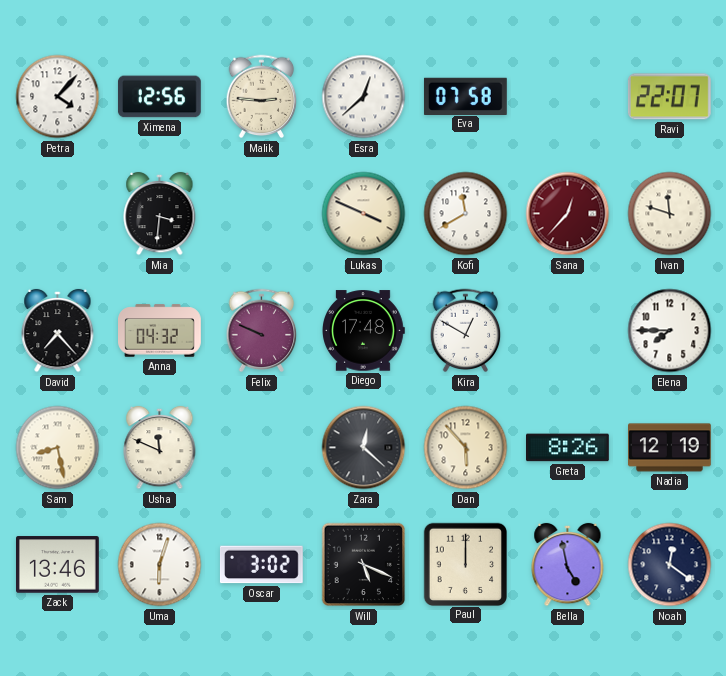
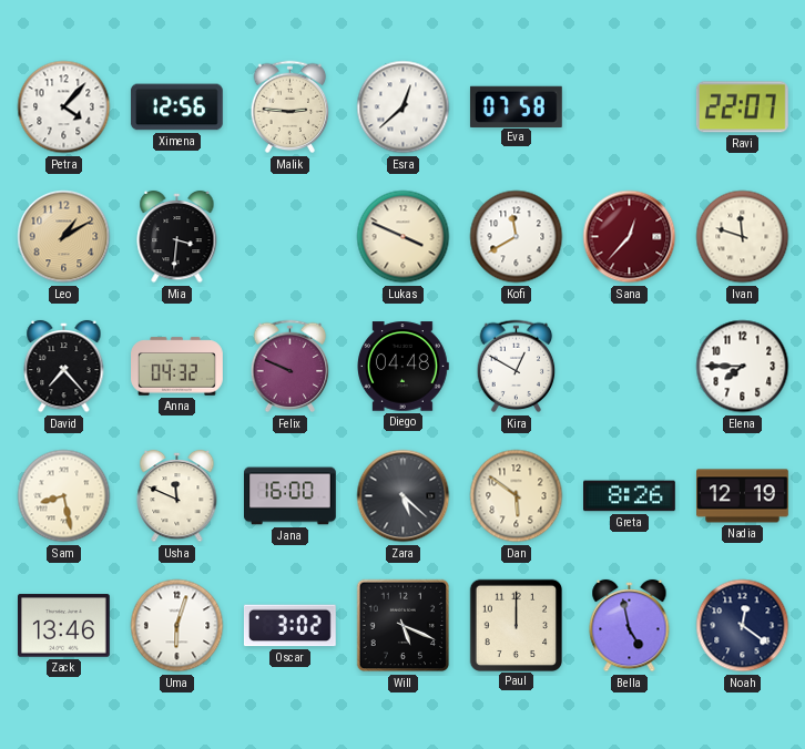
Leo: none -> 1:10 (64, 237)
Diego: 17:48 -> 04:48 (404, 367)
Jana: none -> 16:00 (291, 496)
Zara: 12:22 -> 5:22 (404, 496)
Dan: 5:53 -> 5:51 (517, 496)
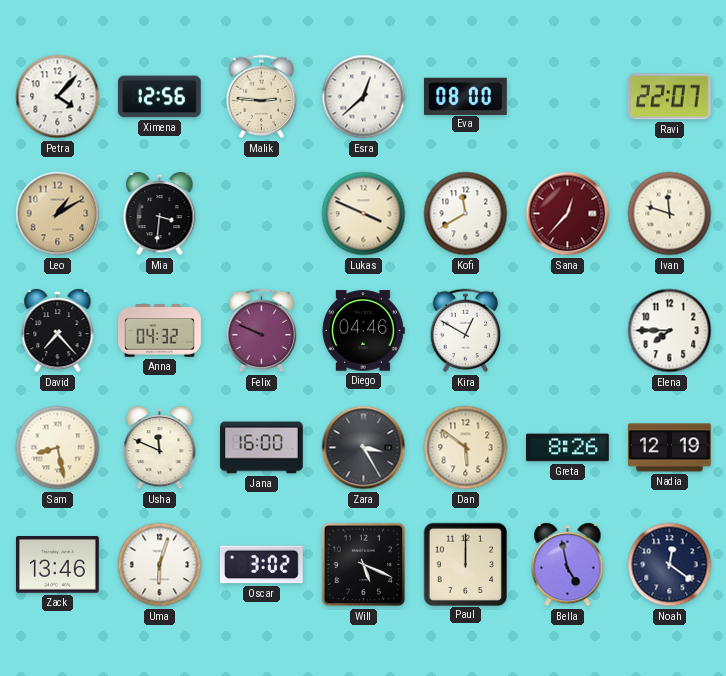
Eva: 07:58 -> 08:00 (465, 96)
Diego: 04:48 -> 04:46 (364, 331)
Zara: 5:22 -> 3:25 (364, 448)
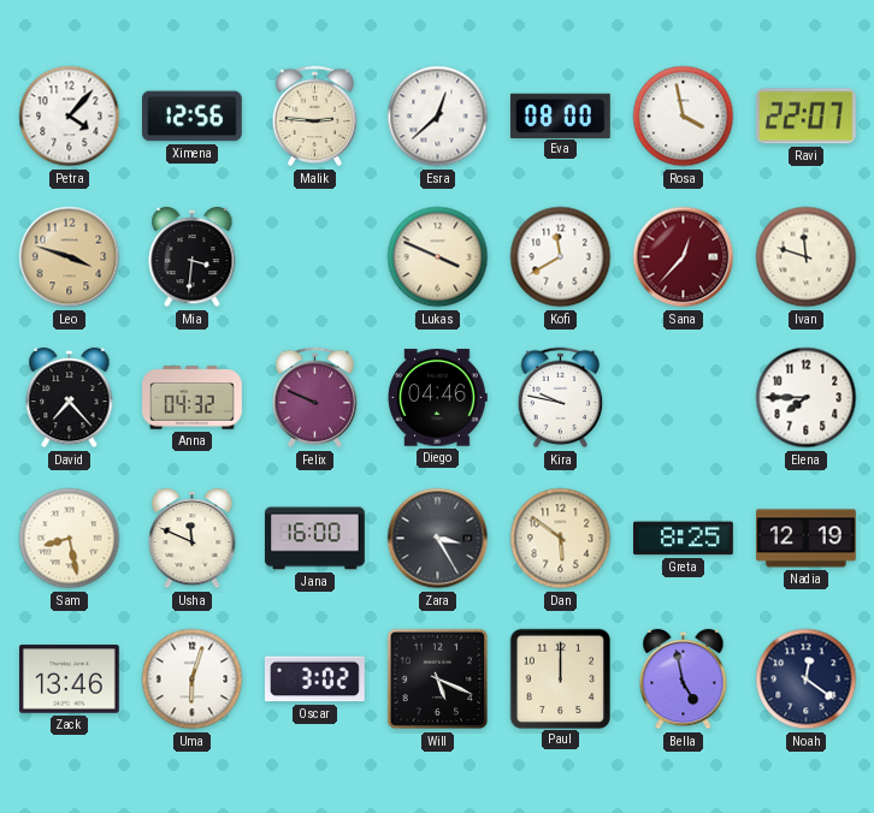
Rosa: none -> 3:58 (684, 117)
Leo: 1:10 -> 3:48 (70, 257)
Kira: 12:50 -> 9:47 (561, 398)
Greta: 8:26 -> 8:25 (684, 539)
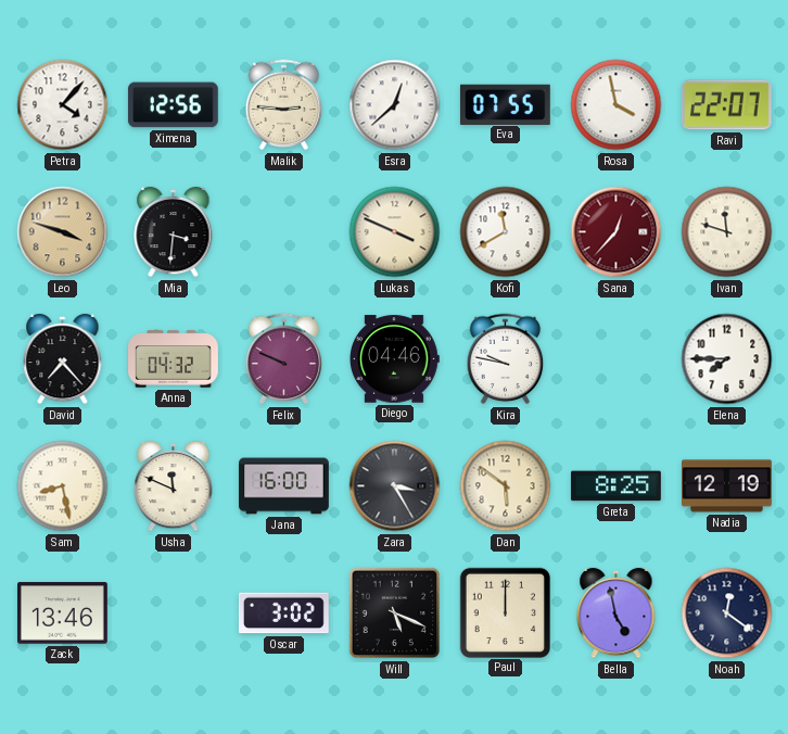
Eva: 08:00 -> 07:55 (505, 104)
Uma: 6:03 -> none (193, 680)
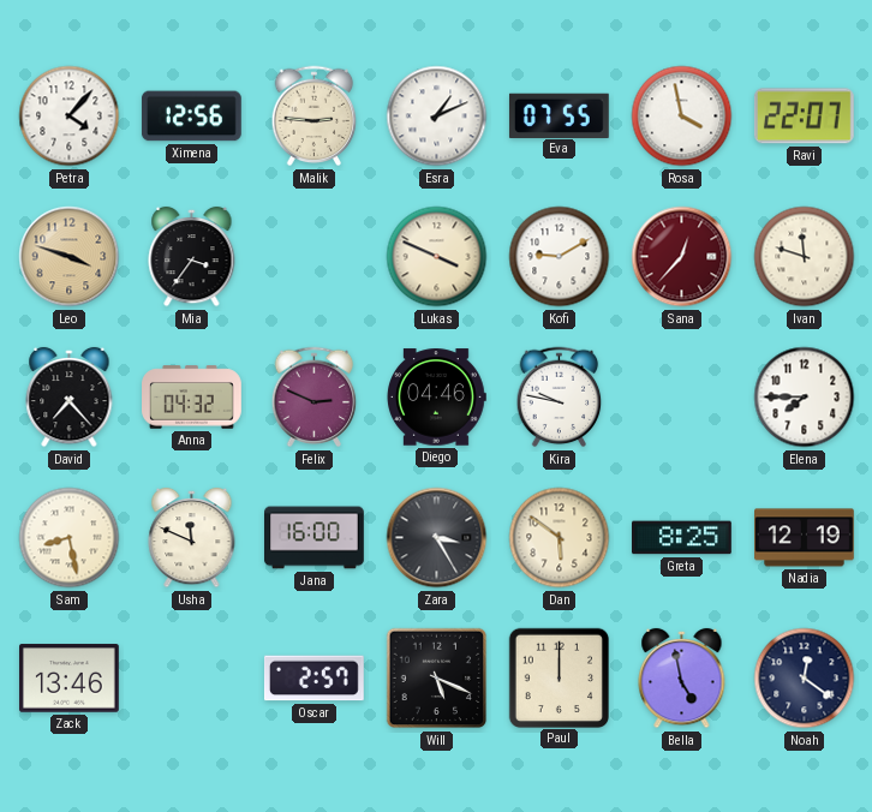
Esra: 12:38 -> 1:11 (437, 117)
Mia: 3:31 -> 3:36 (192, 257)
Kofi: 11:40 -> 9:10 (560, 257)
Felix: 9:49 -> 2:49 (315, 398)
Oscar: 3:02 -> 2:57 (313, 679)
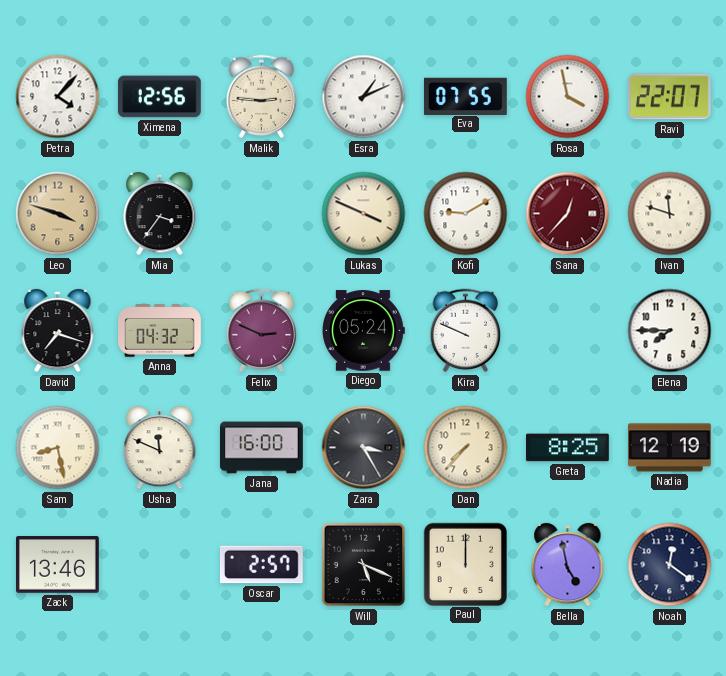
David: 7:23 -> 7:18 (58, 331)
Diego: 04:46 -> 05:24 (364, 331)
Kira: 9:47 -> 9:49 (466, 331)
Dan: 5:51 -> 7:37 (466, 448)
